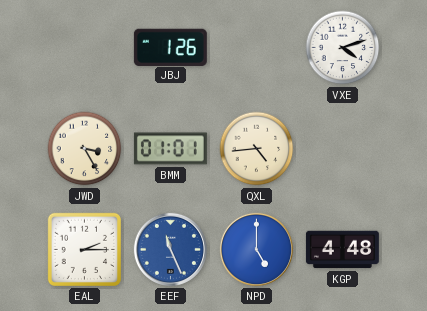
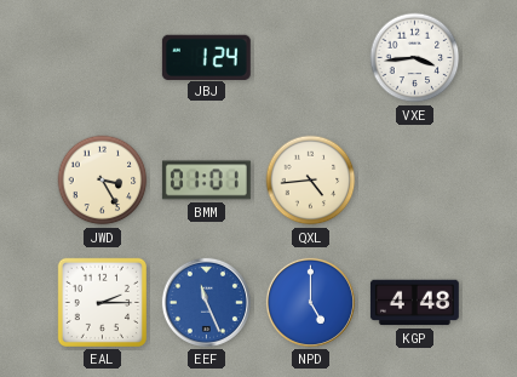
JBJ: 1:26 -> 1:24 (206, 57)
VXE: 4:12 -> 3:44 (415, 58)
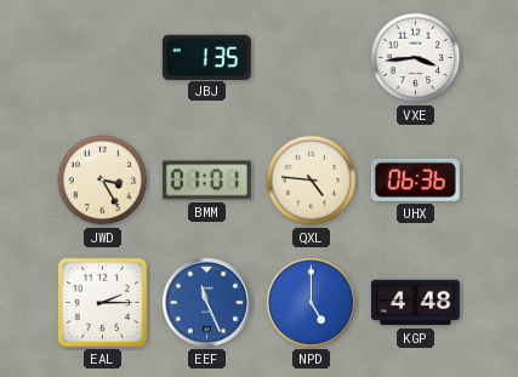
JBJ: 1:24 -> 1:35 (206, 57)
QXL: 4:44 -> 4:46 (312, 181)
UHX: none -> 06:36 (415, 179)
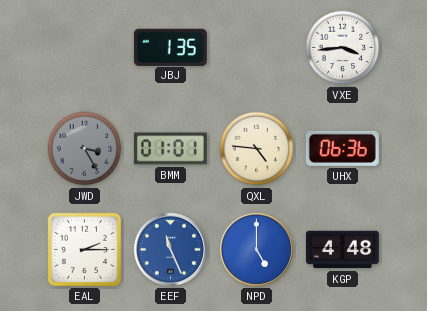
JWD dial: cream -> grey (85, 149)
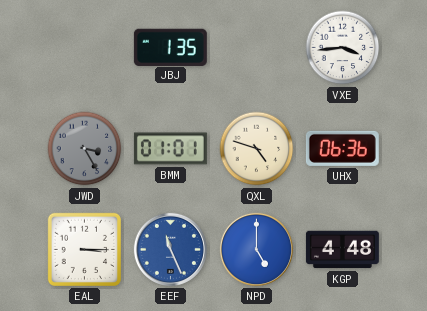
QXL: 4:46 -> 4:48 (257, 149)
EAL: 2:15 -> 3:15 (84, 249)
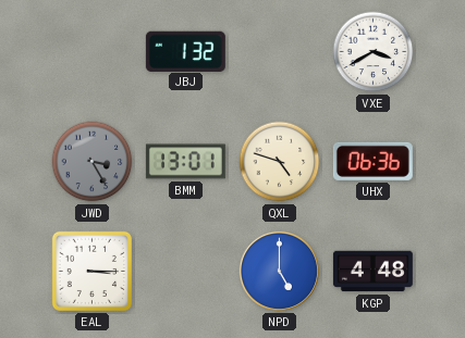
JBJ: 1:35 -> 1:32 (185, 51)
VXE: 3:44 -> 3:40 (374, 52)
BMM: 01:01 -> 13:01 (185, 162)
EEF: 11:26 -> none (170, 249)
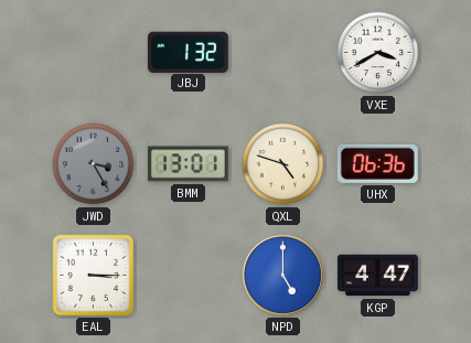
KGP: 4:48 -> 4:47 (377, 276)
